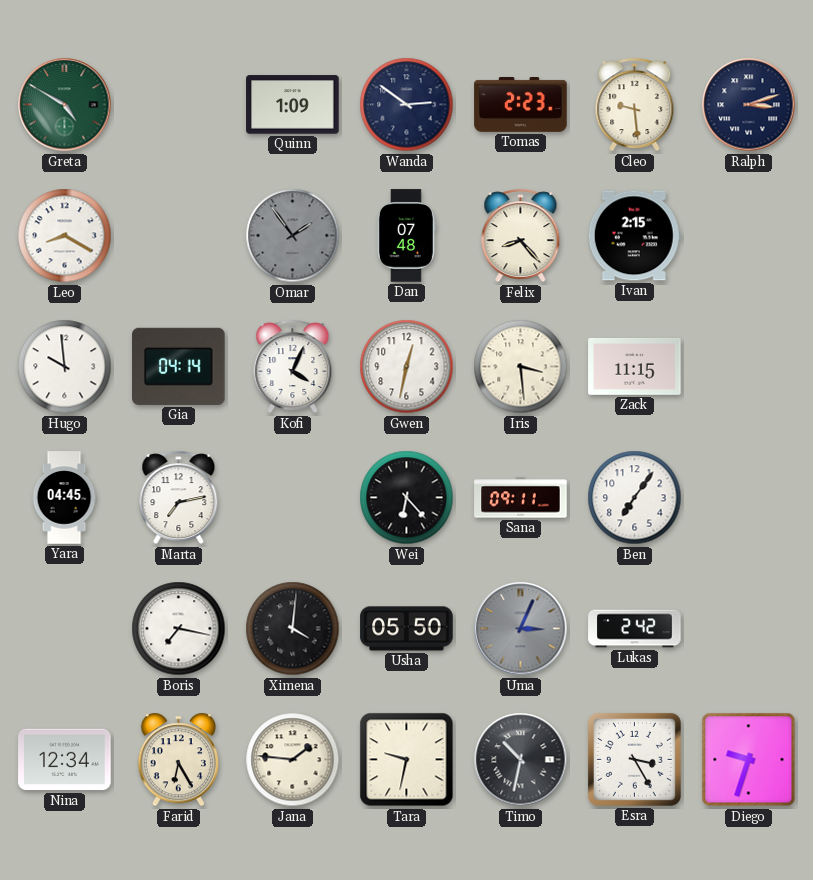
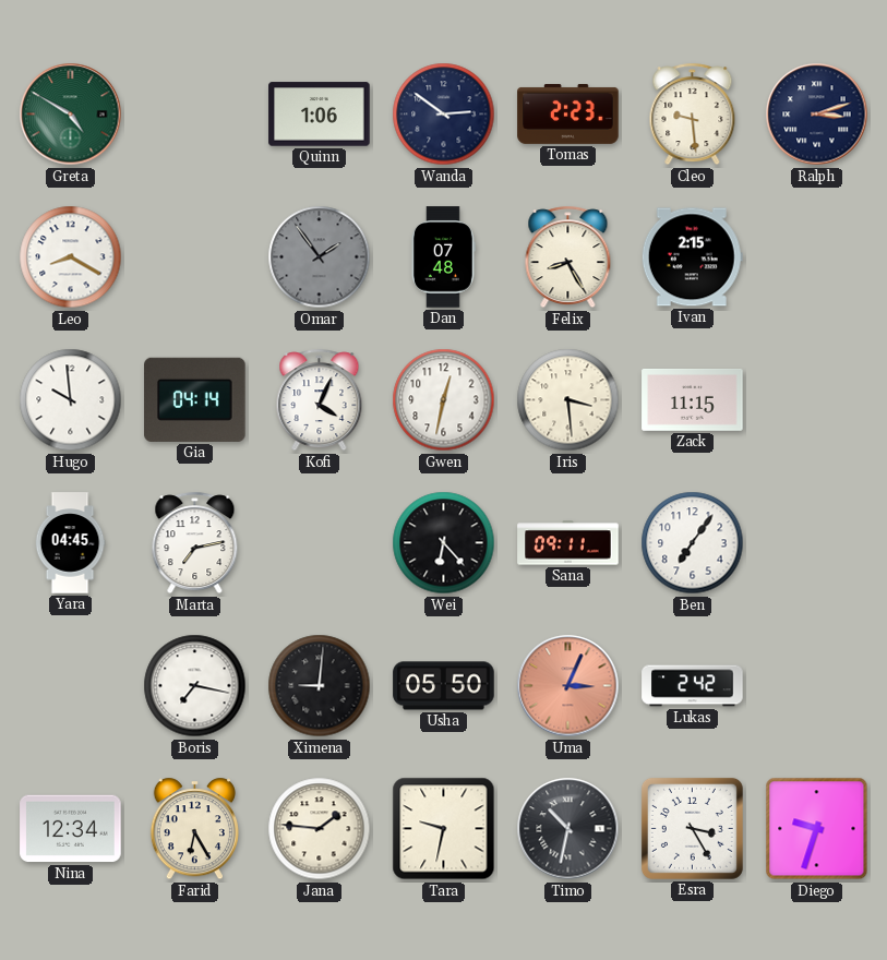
Quinn: 1:09 -> 1:06 (320, 115)
Felix: 8:23 -> 8:25 (568, 257)
Ximena: 4:01 -> 9:01 (320, 686)
Uma dial: grey -> salmon (568, 686)
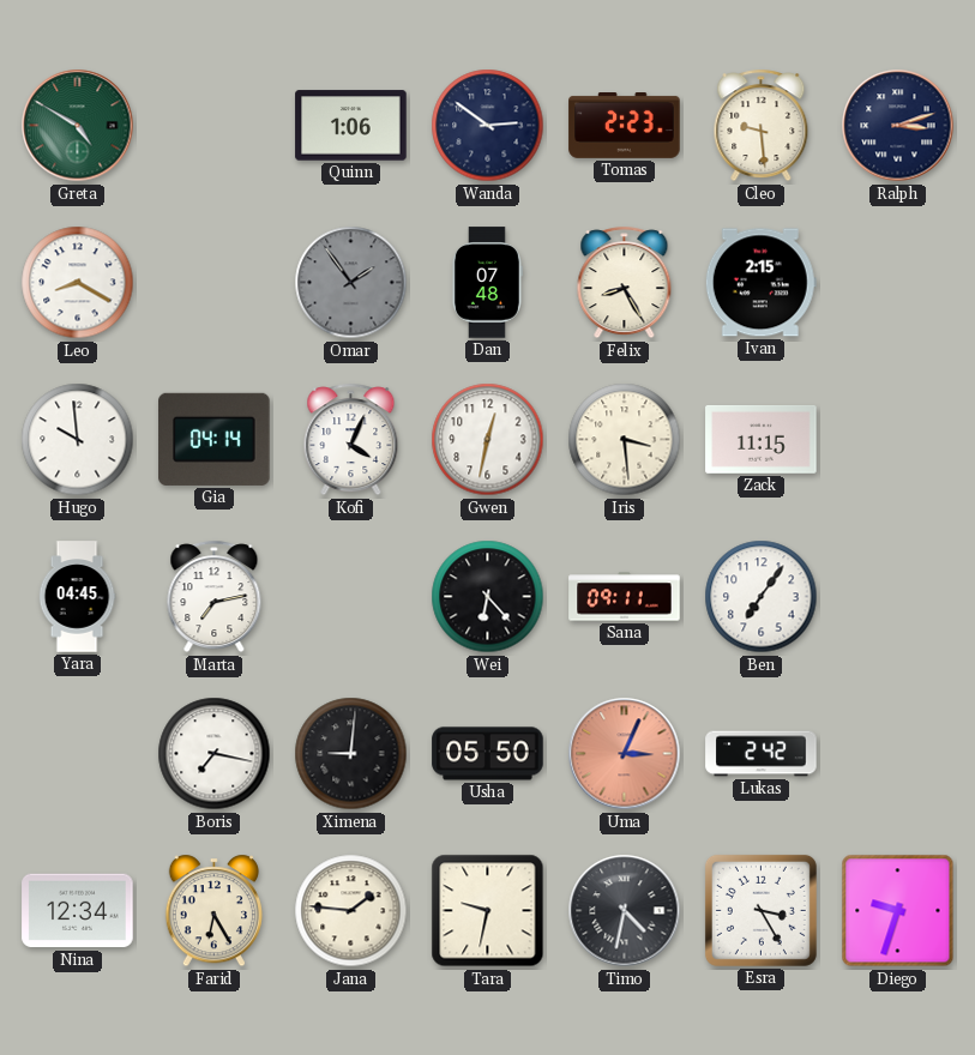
Timo: 10:32 -> 4:32 (625, 911)
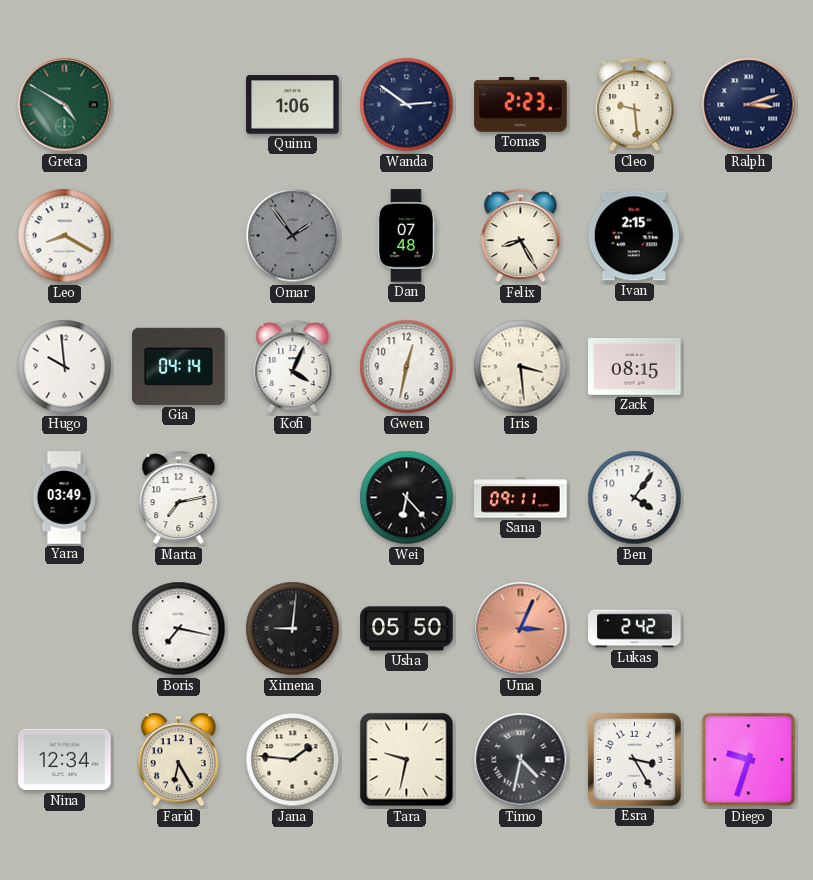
Zack: 11:15 -> 08:15 (635, 366)
Yara: 04:45 -> 03:49 (64, 498)
Ben: 7:06 -> 4:06 (635, 498)
